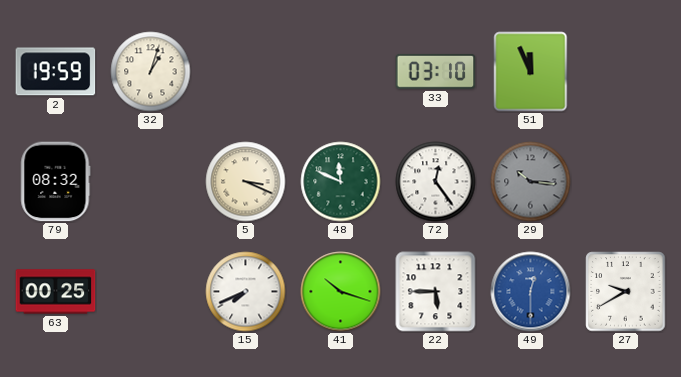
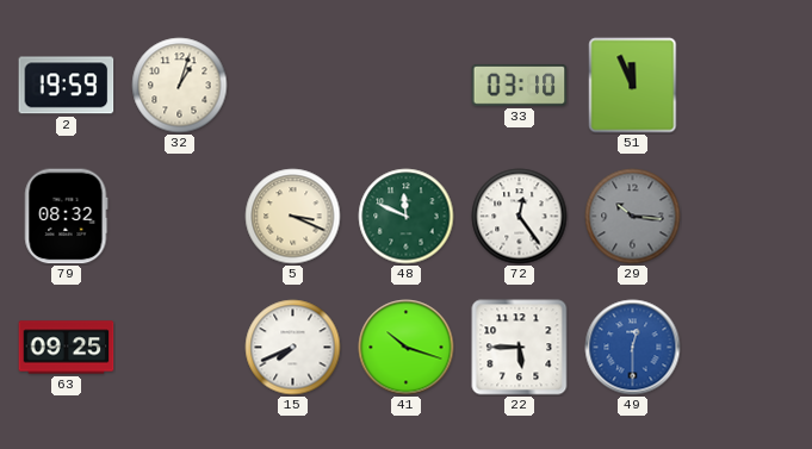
63: 00:25 -> 09:25 (67, 348)
27: 9:40 -> none (626, 292)
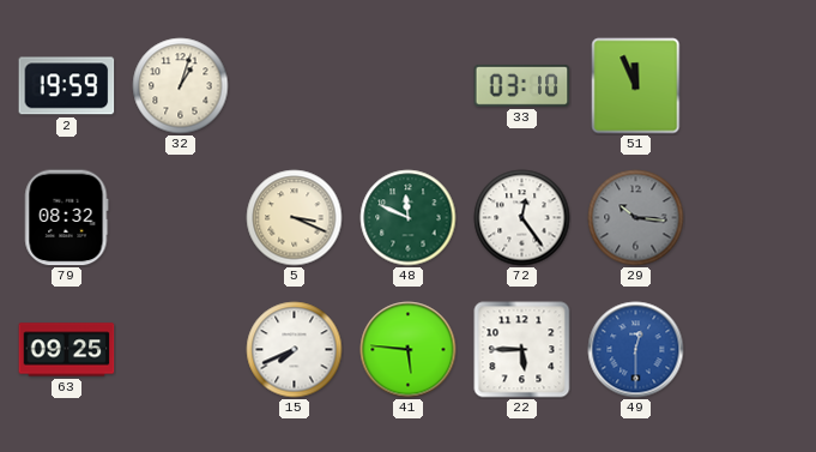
41: 10:18 -> 5:46 (409, 350)
